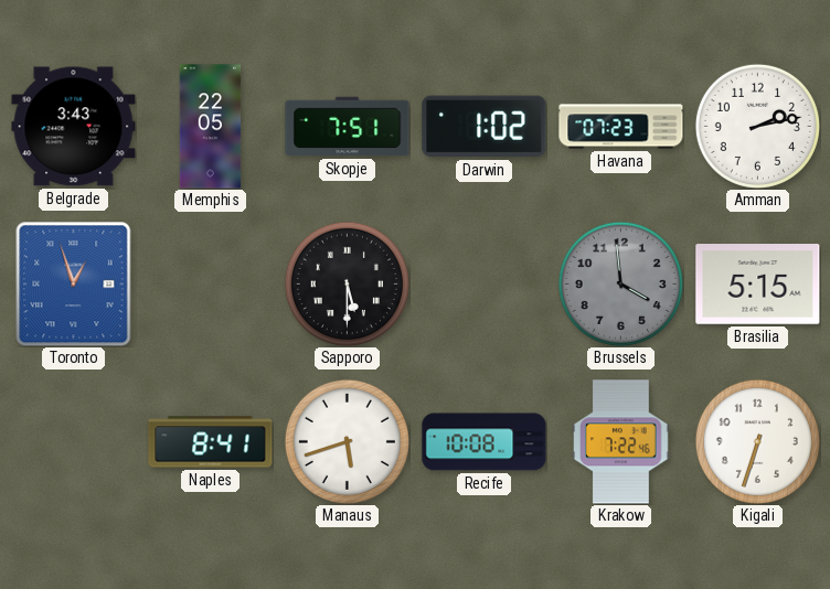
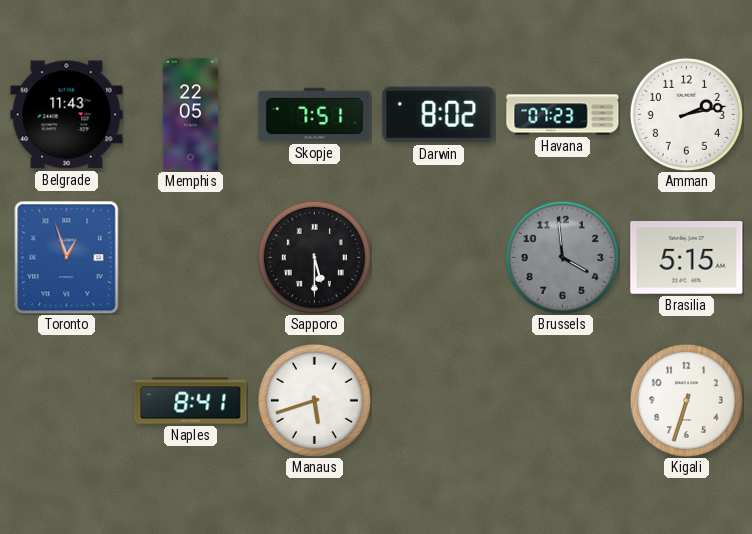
Belgrade: 3:43 -> 11:43 (67, 115)
Darwin: 1:02 -> 8:02 (439, 115)
Recife: 10:08 -> none (485, 442)
Krakow: 7:22 -> none (621, 442)
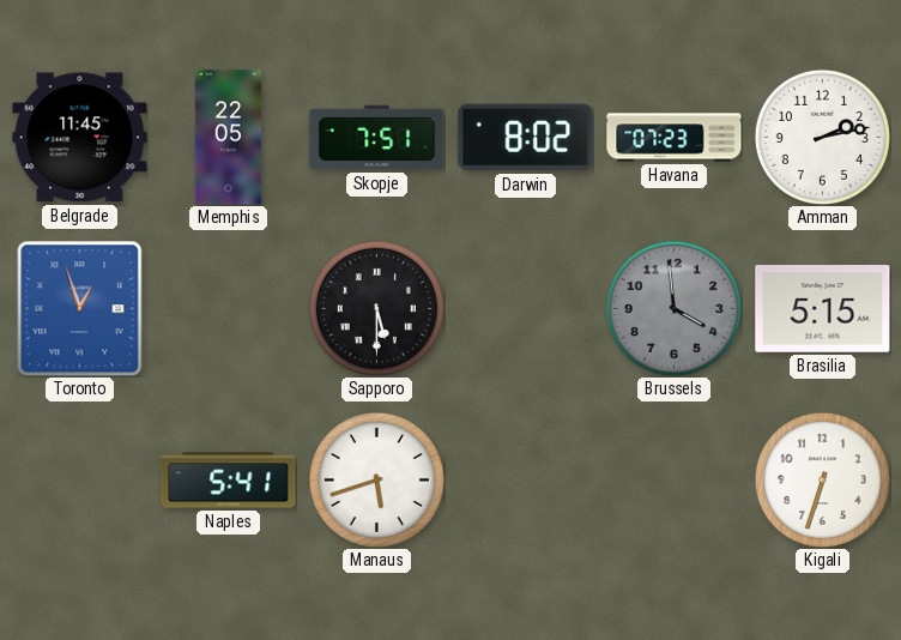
Belgrade: 11:43 -> 11:45 (80, 138)
Naples: 8:41 -> 5:41 (229, 481)
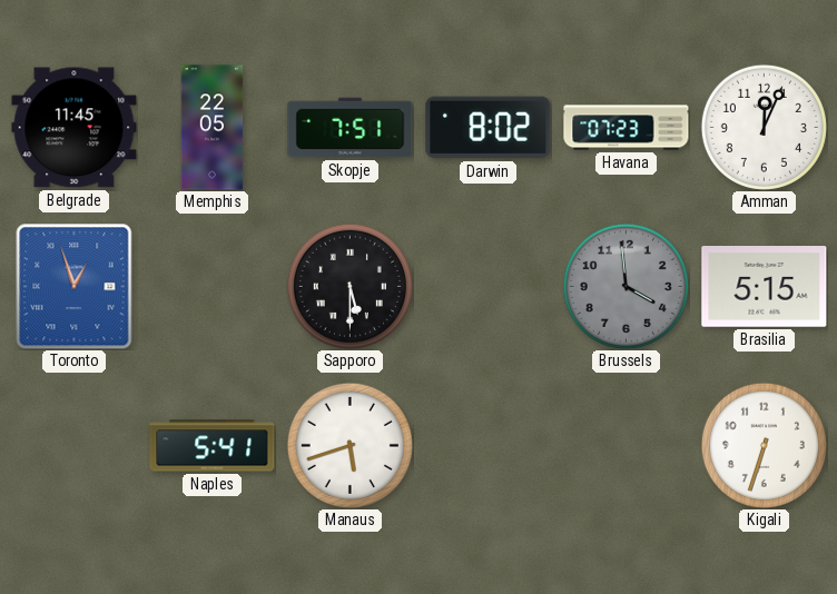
Amman: 2:13 -> 12:04 (764, 127)
